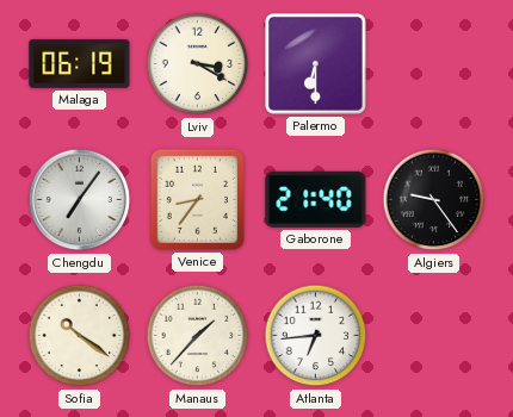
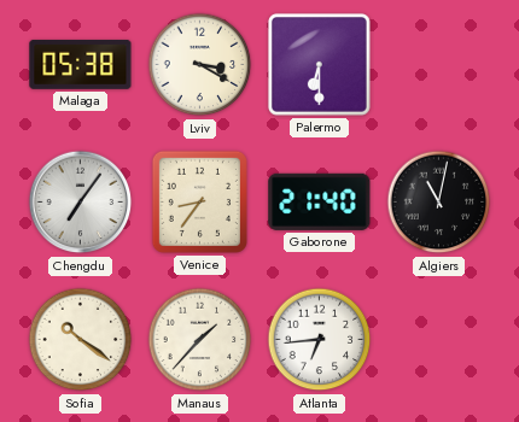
Malaga: 06:19 -> 05:38 (81, 64)
Algiers: 9:24 -> 11:02 (439, 203)
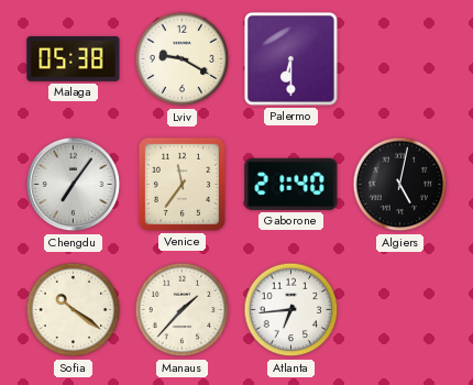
Lviv: 3:20 -> 9:20 (183, 59)
Venice: 8:36 -> 11:36 (182, 184)
Algiers: 11:02 -> 5:02 (400, 185)
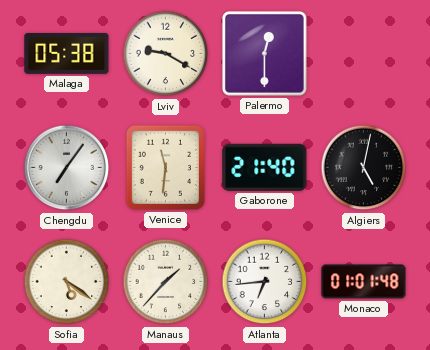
Palermo: 6:30 -> 12:30 (264, 53)
Venice: 11:36 -> 11:31 (165, 167)
Sofia: 10:21 -> 5:21 (67, 282)
Monaco: none -> 01:01 (364, 282)
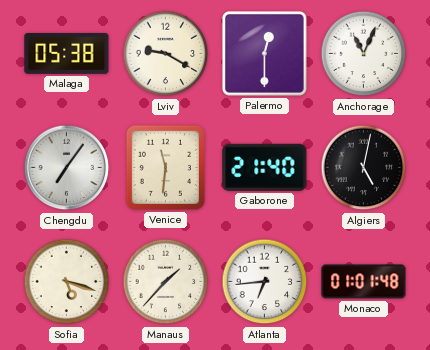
Anchorage: none -> 11:04 (364, 54)
Sofia: 5:21 -> 5:18 (67, 282)
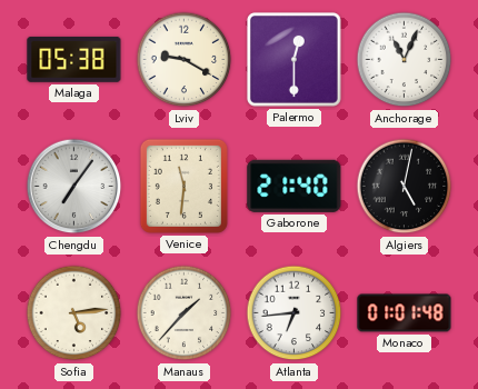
Sofia: 5:18 -> 5:14 (74, 313)
